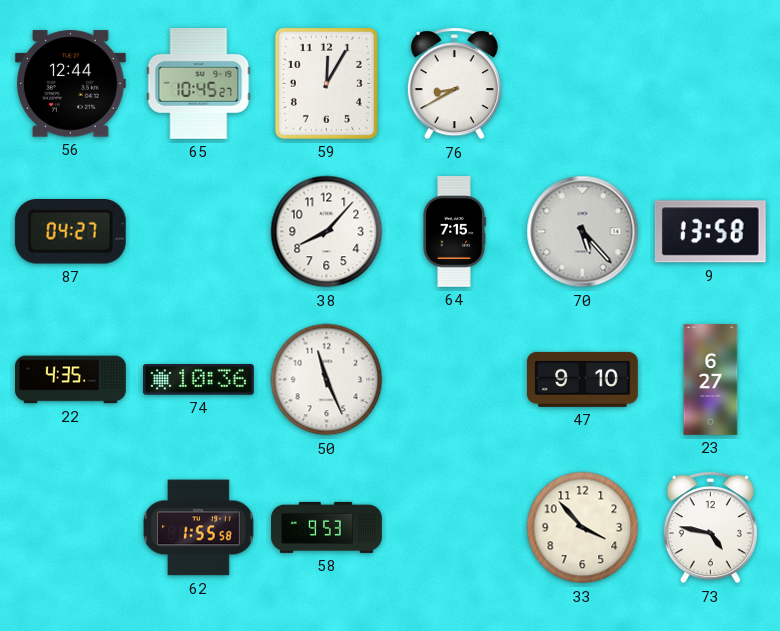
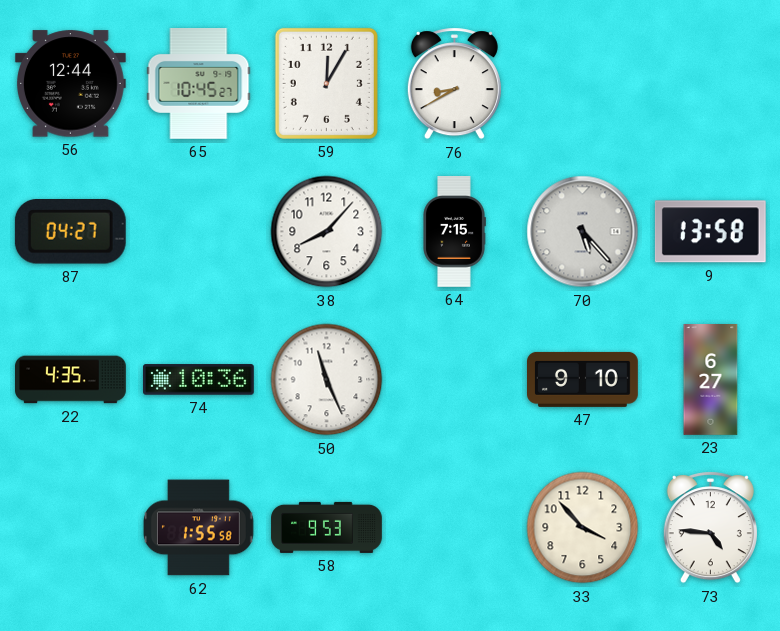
73: 4:47 -> 4:46 (710, 528)
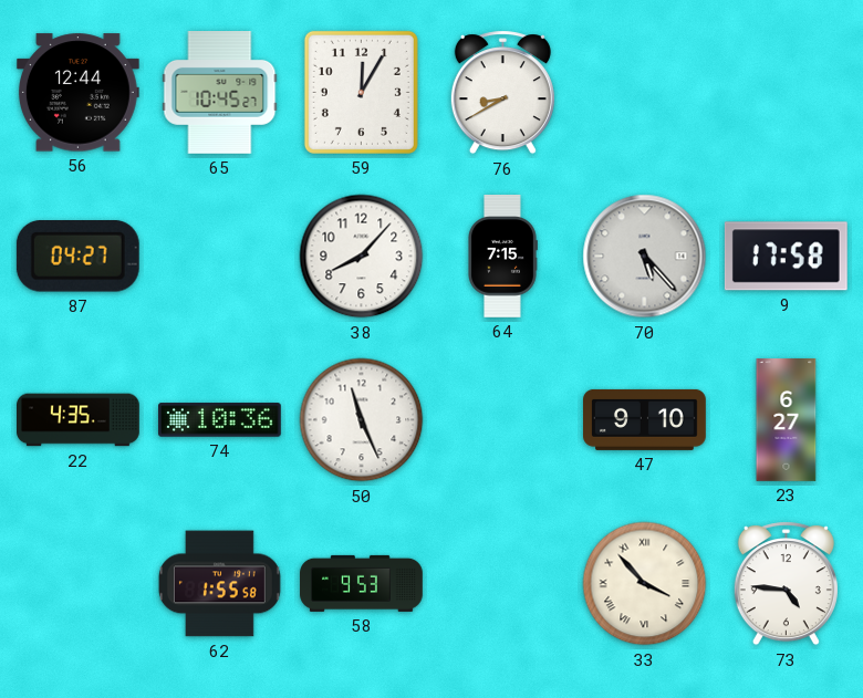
9: 13:58 -> 17:58 (786, 257)
33 numerals: Arabic -> Roman (645, 584)
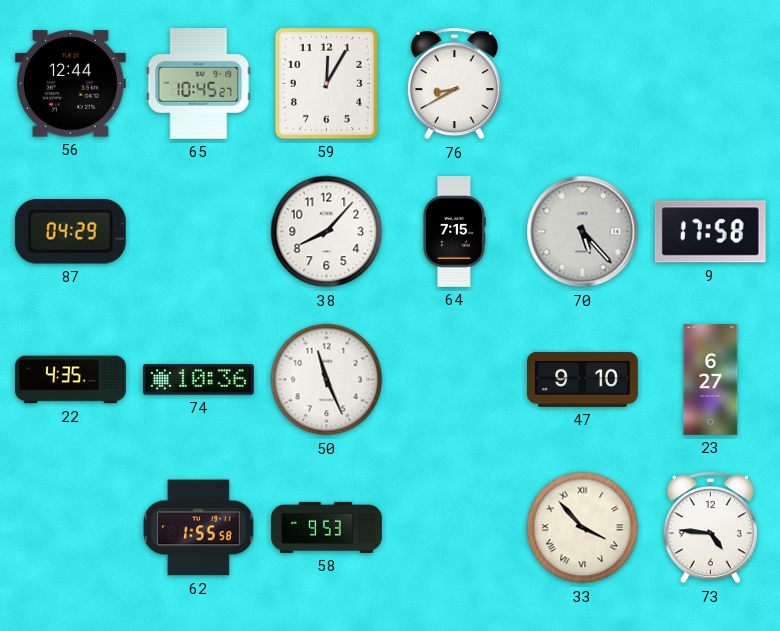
87: 04:27 -> 04:29 (70, 232)
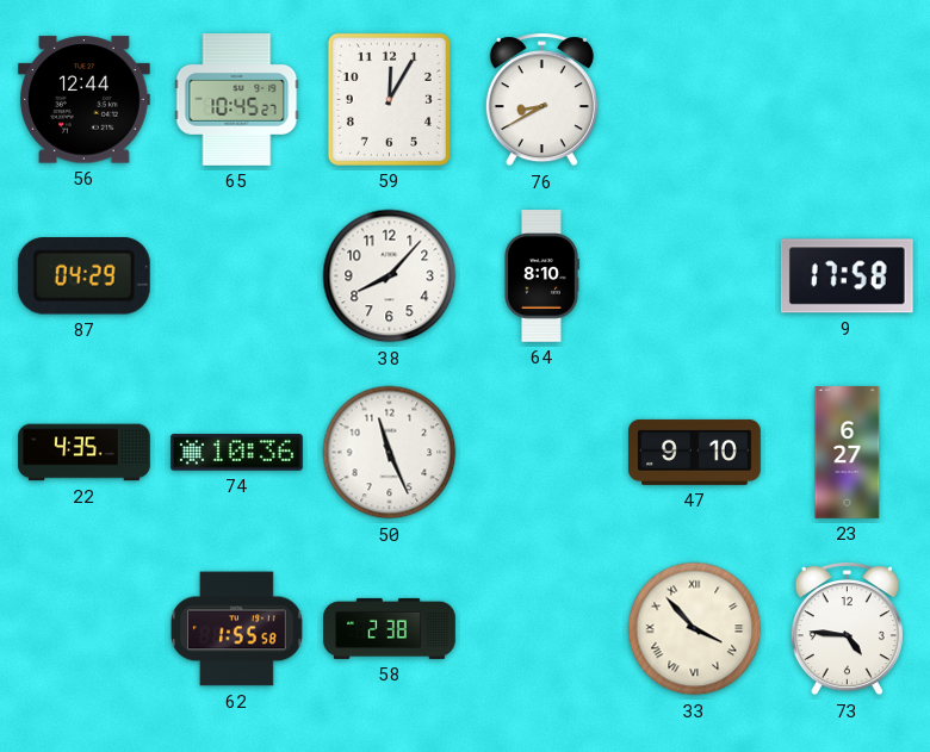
64: 7:15 -> 8:10 (541, 276)
70: 5:23 -> none (583, 232)
58: 9:53 -> 2:38 (390, 628)
